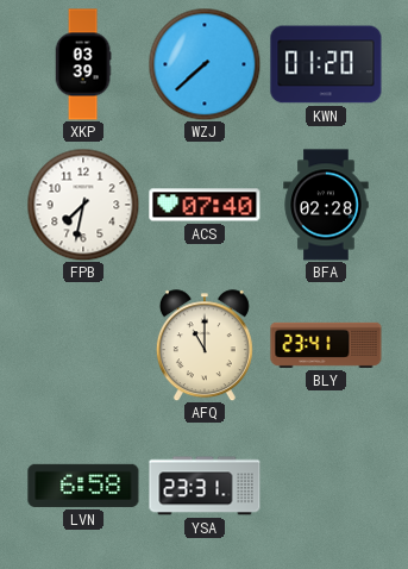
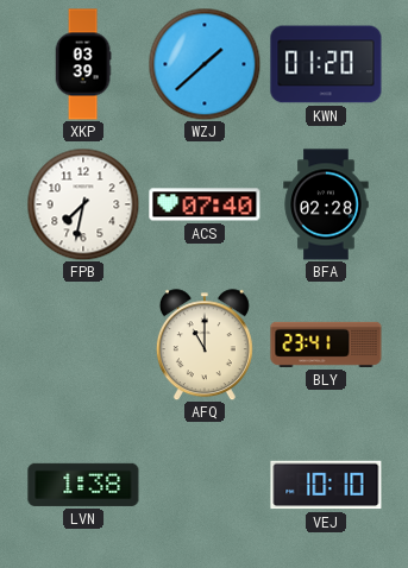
WZJ: 7:38 -> 1:38 (205, 64)
LVN: 6:58 -> 1:38 (83, 485)
YSA: 23:31 -> none (205, 486)
VEJ: none -> 10:10 (326, 485)
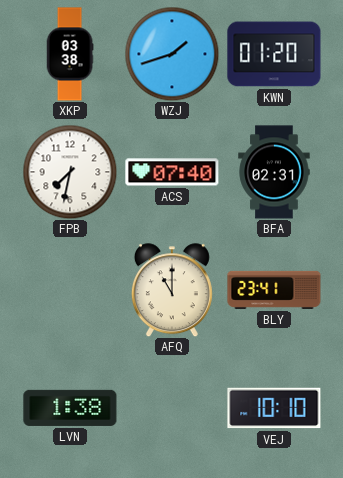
XKP: 03:39 -> 03:38 (70, 54)
WZJ: 1:38 -> 1:42 (172, 54)
BFA: 02:28 -> 02:31 (274, 172)
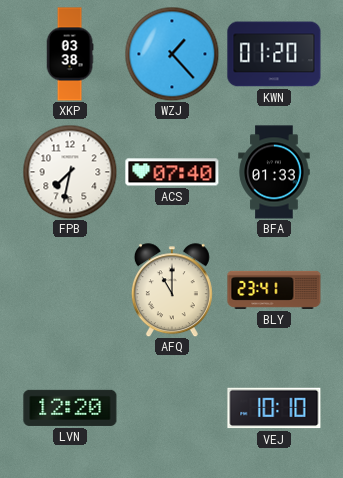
WZJ: 1:42 -> 1:23 (172, 54)
BFA: 02:31 -> 01:33 (274, 172)
LVN: 1:38 -> 12:20 (70, 408)
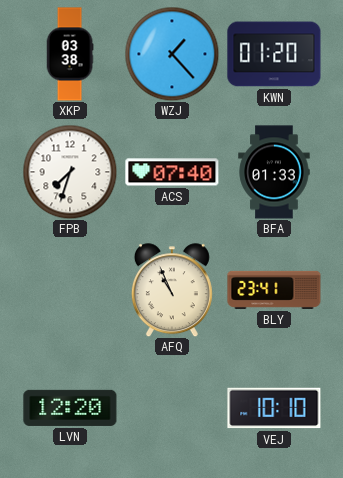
FPB: 7:32 -> 7:33 (70, 172)
AFQ: 11:00 -> 10:56 (172, 290)
